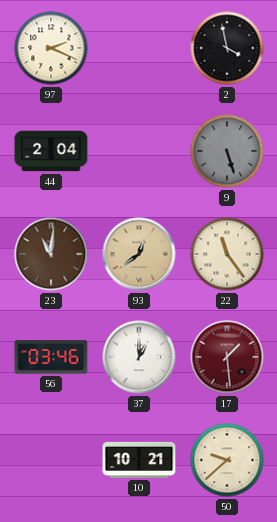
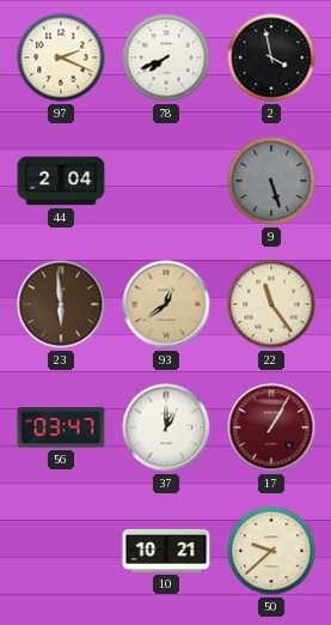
78: none -> 7:41 (166, 57)
23: 11:01 -> 5:59 (61, 304)
56: 03:46 -> 03:47 (61, 427)
17: 1:29 -> 1:05 (271, 427)
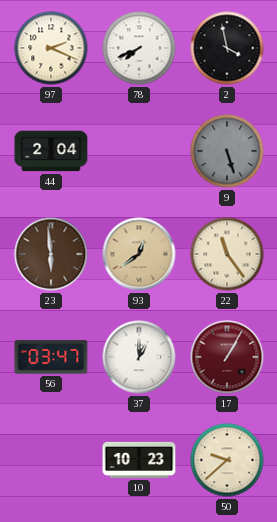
10: 10:21 -> 10:23 (139, 460)
